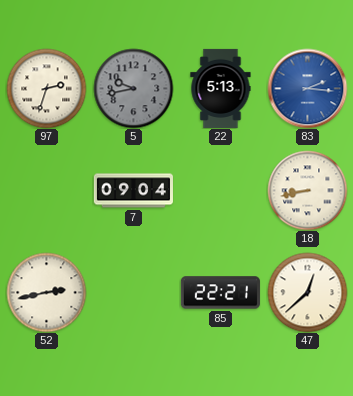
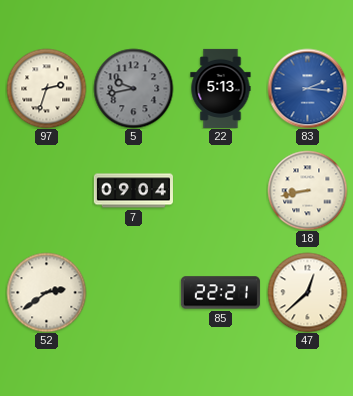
52: 2:43 -> 2:39 (46, 292)
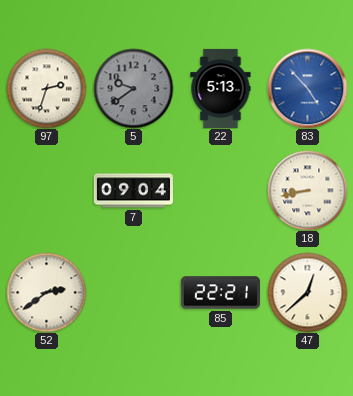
5: 9:43 -> 9:39 (133, 88)
83: 2:16 -> 4:53 (307, 88)
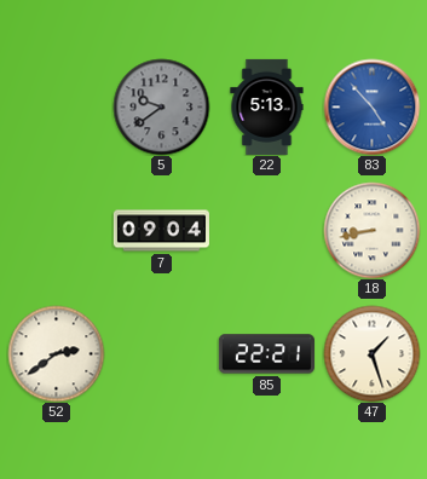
97: 2:33 -> none (46, 88)
47: 12:38 -> 1:27 (371, 353)
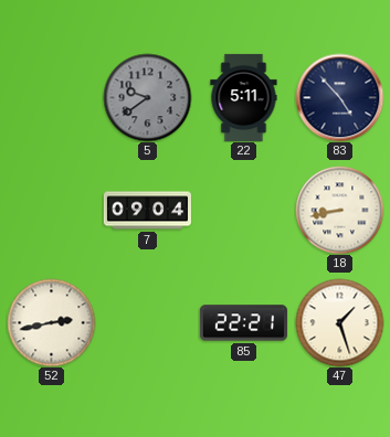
22: 5:13 -> 5:11 (244, 97)
83 dial: blue -> navy (339, 97)
52: 2:39 -> 2:43 (51, 322)
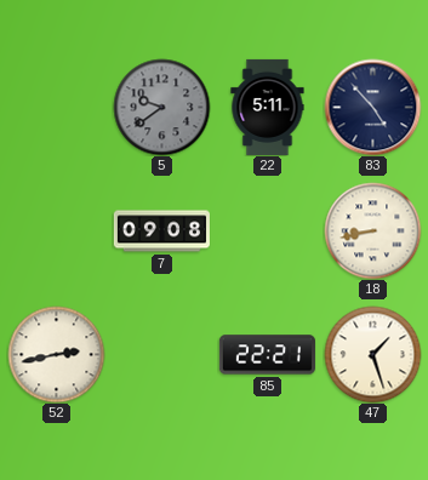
7: 09:04 -> 09:08 (161, 232)
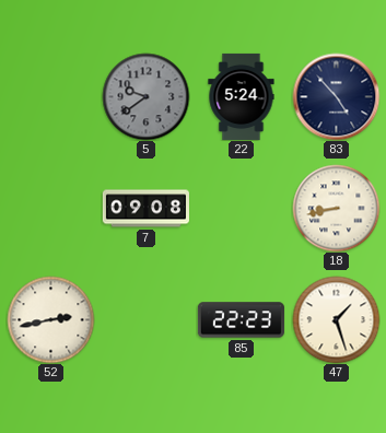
22: 5:11 -> 5:24 (242, 96)
85: 22:21 -> 22:23 (241, 320)
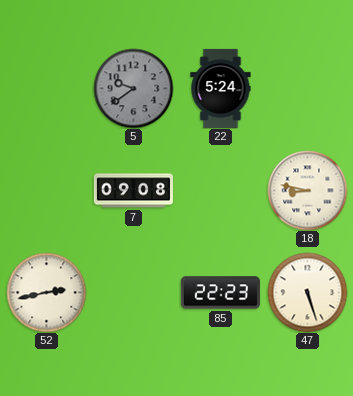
83: 4:53 -> none (336, 96)
18: 8:43 -> 8:47 (307, 190)
47: 1:27 -> 5:27 (307, 292)
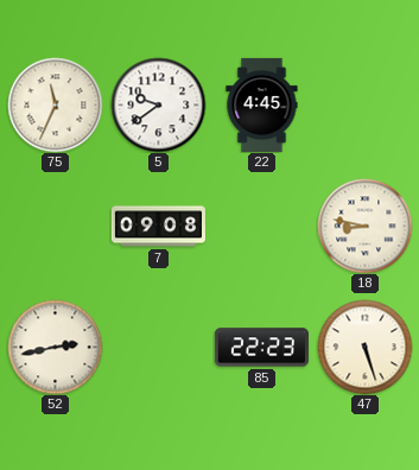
75: none -> 11:34 (55, 104)
5 dial: grey -> white (158, 104)
22: 5:24 -> 4:45 (262, 104)
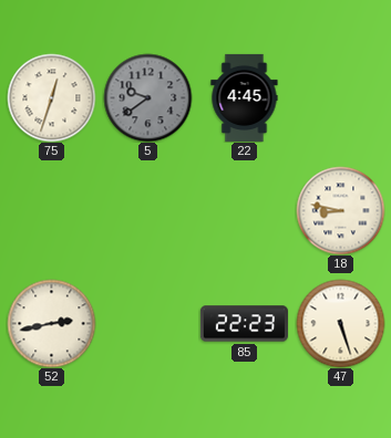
75: 11:34 -> 12:33 (51, 97)
5 dial: white -> grey (147, 97)
7: 09:08 -> none (158, 227)
